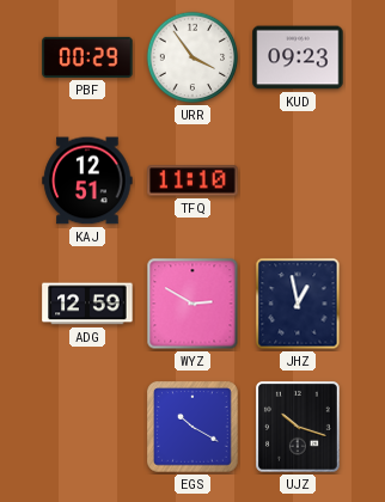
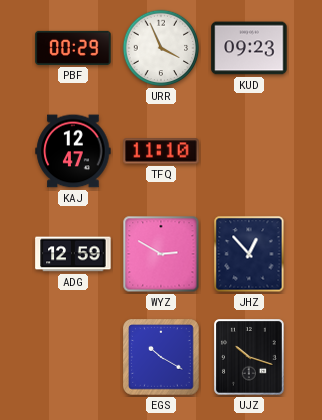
URR: 3:54 -> 3:56 (161, 48)
KAJ: 12:51 -> 12:47 (73, 151)
JHZ: 12:58 -> 12:53 (249, 254)
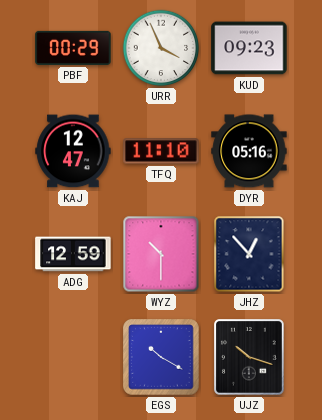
DYR: none -> 05:16 (249, 151)
WYZ: 2:50 -> 10:30 (161, 254)
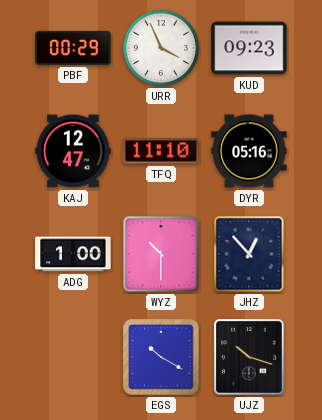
ADG: 12:59 -> 1:00 (73, 254)
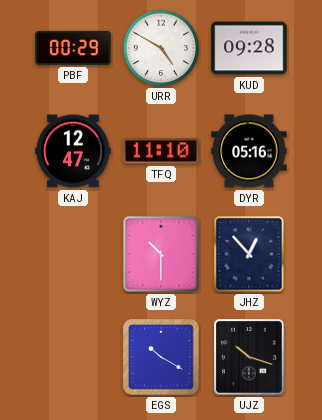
URR: 3:56 -> 4:50 (161, 48)
KUD: 09:23 -> 09:28 (249, 48)
ADG: 1:00 -> none (73, 254)
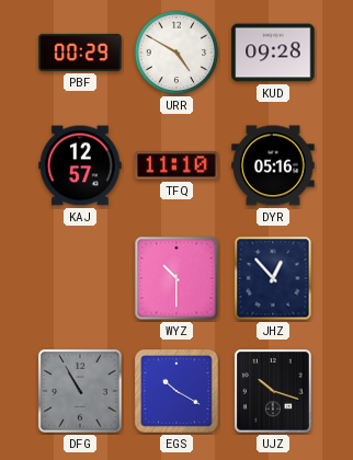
KAJ: 12:47 -> 12:57 (80, 165)
DFG: none -> 10:55 (80, 391)
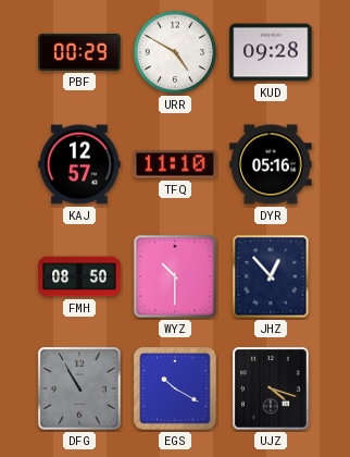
FMH: none -> 08:50 (79, 276)
UJZ: 10:18 -> 4:18 (272, 390)
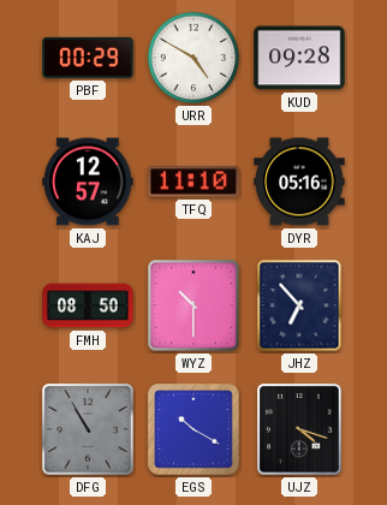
JHZ: 12:53 -> 6:53 (299, 305)
